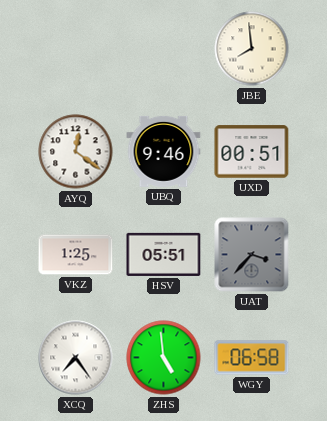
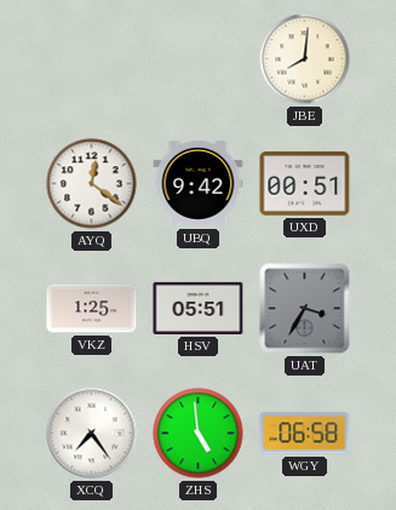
JBE: 7:59 -> 8:01 (305, 59)
UBQ: 9:46 -> 9:42 (199, 183)
UAT: 3:37 -> 3:35 (305, 309)
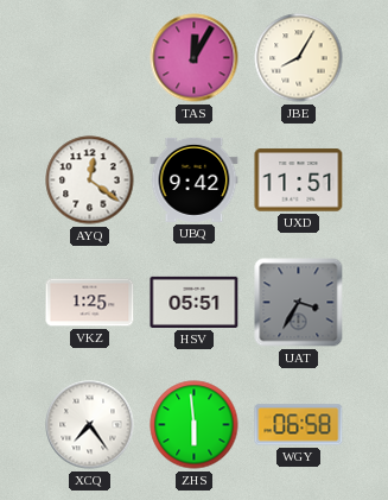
TAS: none -> 12:05 (195, 58)
JBE: 8:01 -> 8:05 (299, 58)
UXD: 00:51 -> 11:51 (299, 181)
ZHS: 4:59 -> 5:59 (195, 425)
